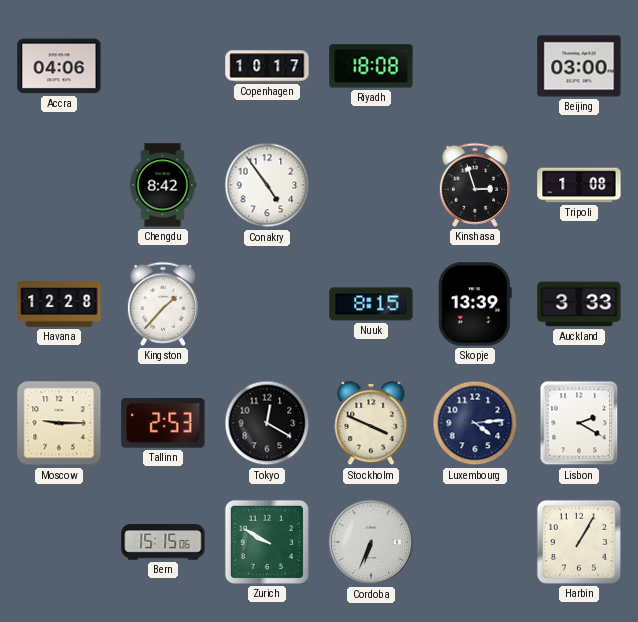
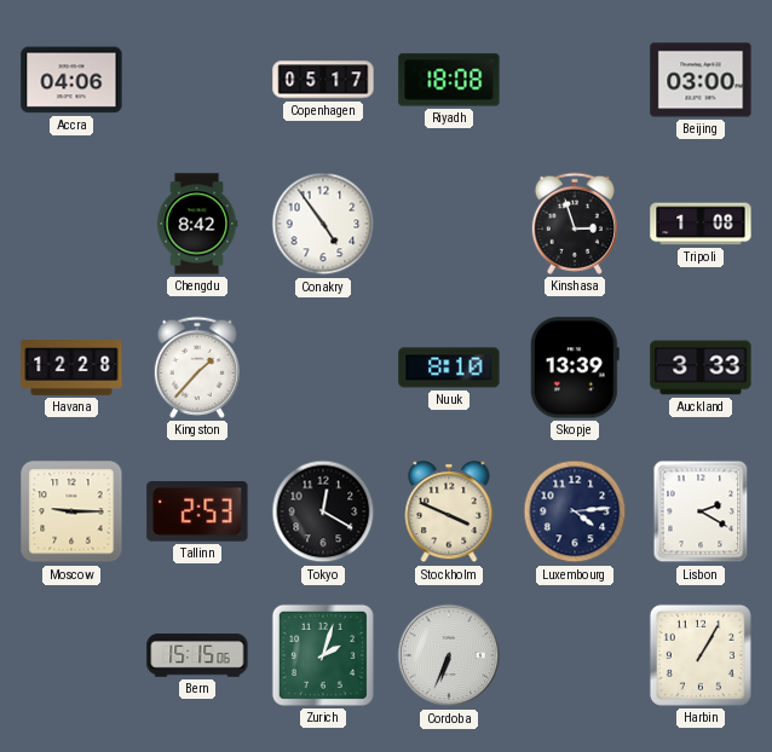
Copenhagen: 10:17 -> 05:17 (323, 80)
Nuuk: 8:15 -> 8:10 (449, 368)
Zurich: 9:50 -> 2:03 (323, 655)
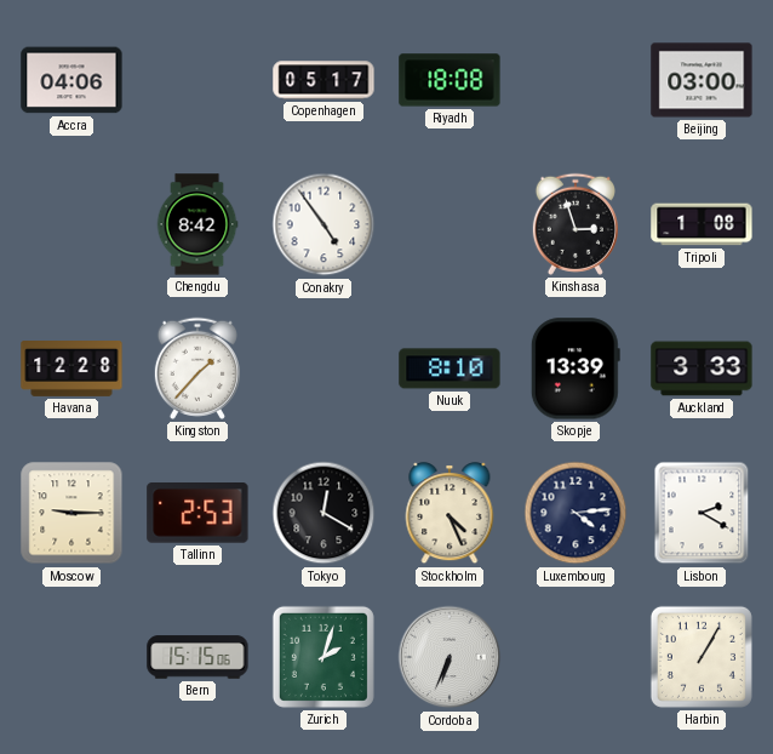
Stockholm: 3:49 -> 4:26 (450, 514)
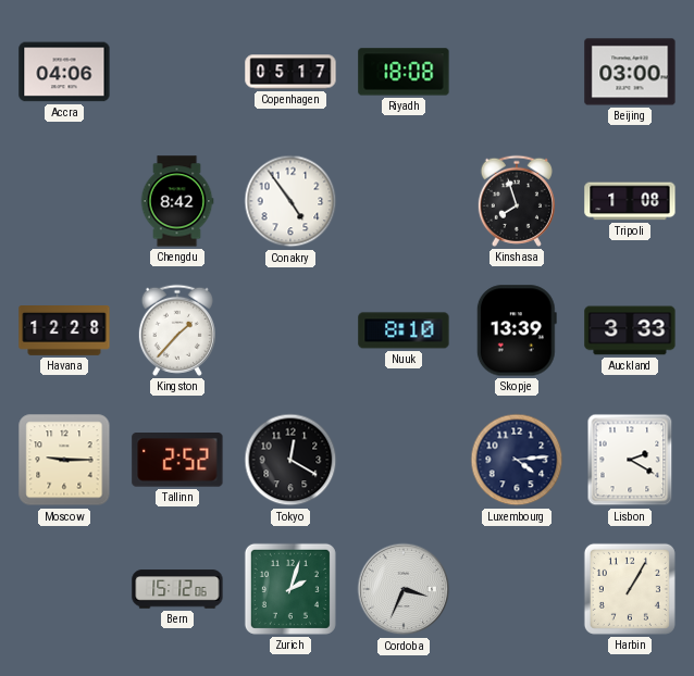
Kinshasa: 2:57 -> 7:57 (517, 201)
Tallinn: 2:53 -> 2:52 (177, 460)
Stockholm: 4:26 -> none (450, 514)
Bern: 15:15 -> 15:12 (177, 589)
Cordoba: 6:34 -> 3:34 (404, 589)
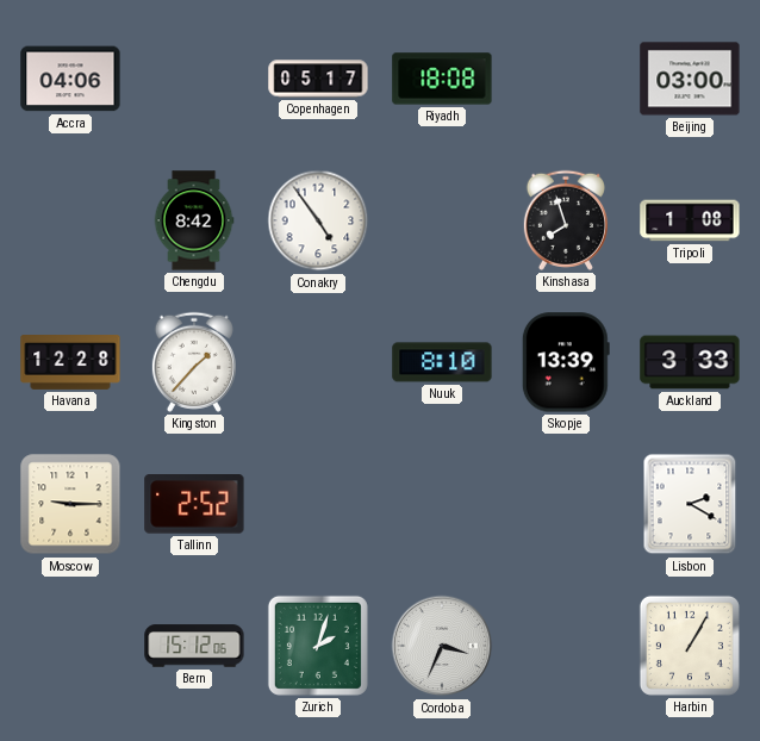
Tokyo: 12:20 -> none (290, 460)
Luxembourg: 4:14 -> none (517, 460)
